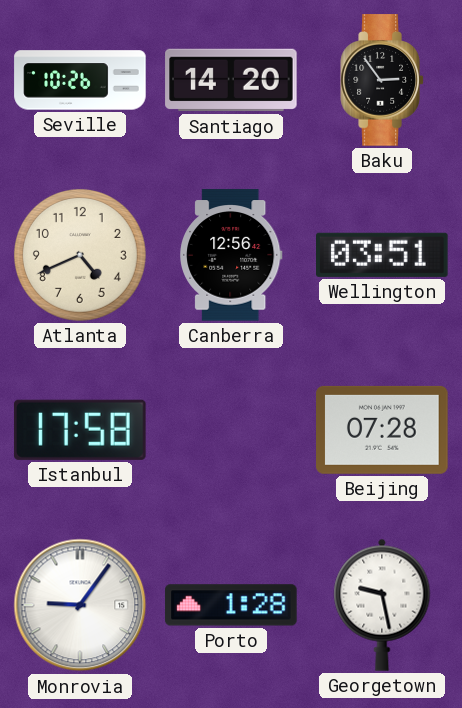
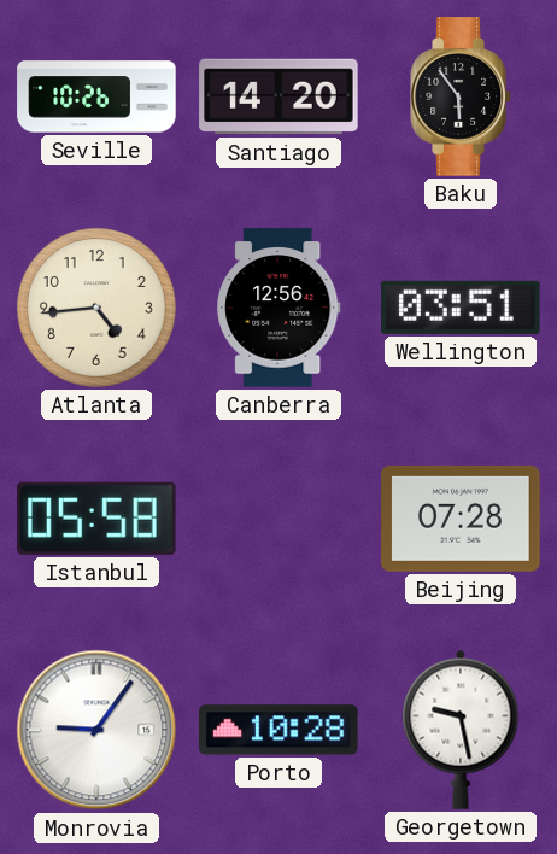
Baku: 2:54 -> 5:54 (461, 96)
Atlanta: 4:41 -> 4:44 (96, 308)
Istanbul: 17:58 -> 05:58 (96, 519)
Porto: 1:28 -> 10:28 (278, 730)
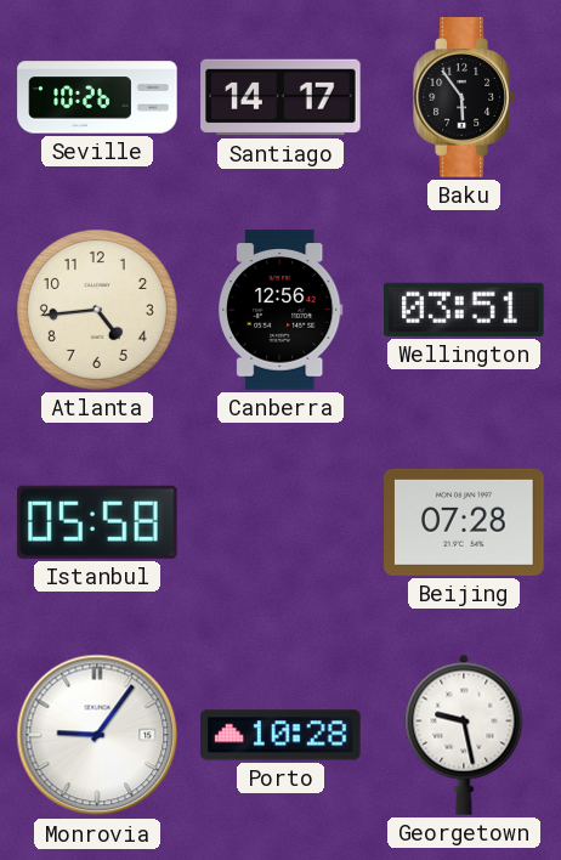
Santiago: 14:20 -> 14:17 (280, 97)
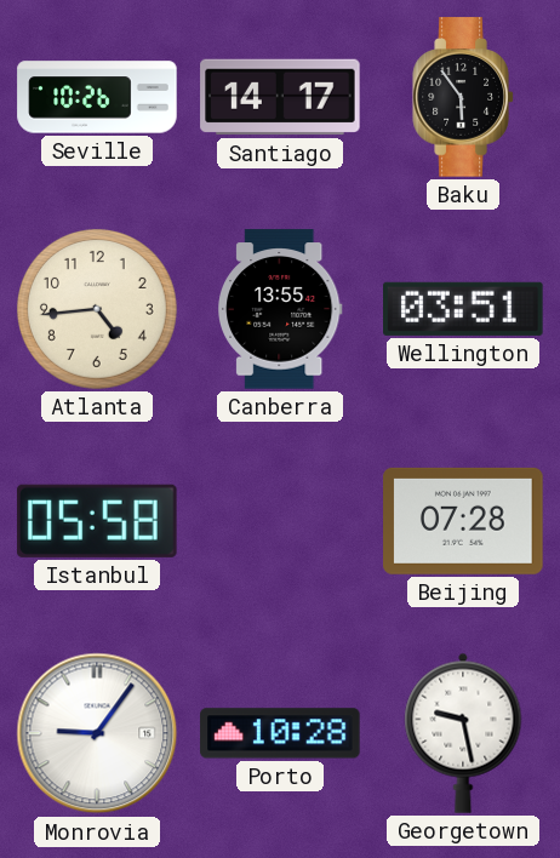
Canberra: 12:56 -> 13:55 (281, 309)
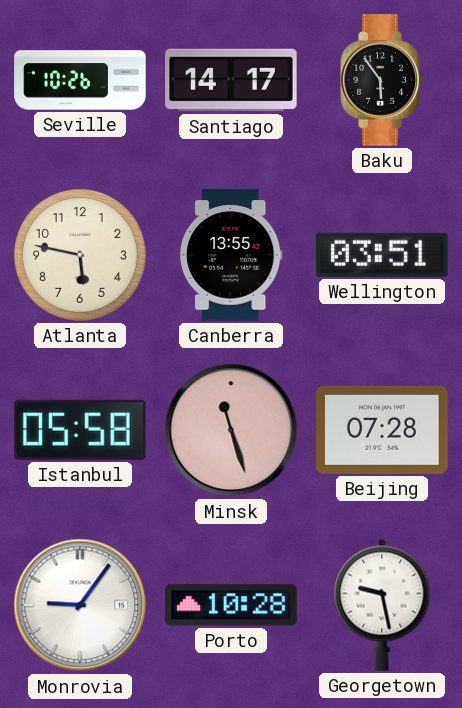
Atlanta: 4:44 -> 5:47 (80, 255)
Minsk: none -> 11:27 (231, 430)
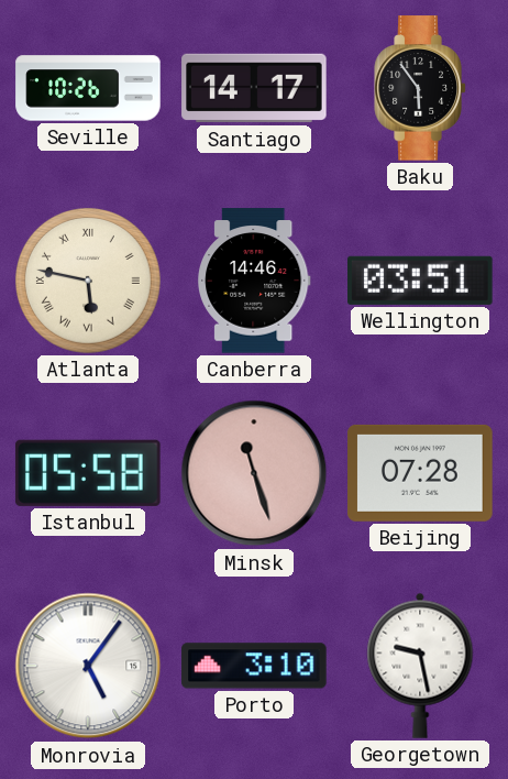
Atlanta numerals: Arabic -> Roman (88, 281)
Canberra: 13:55 -> 14:46 (255, 281)
Monrovia: 9:06 -> 5:06 (88, 666)
Porto: 10:28 -> 3:10 (254, 666)
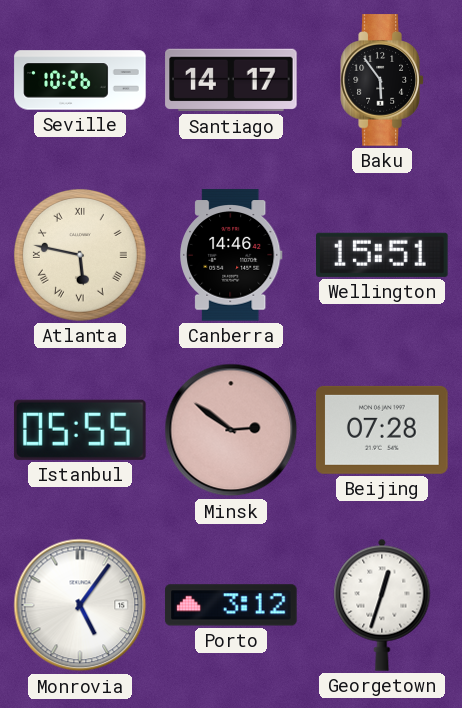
Wellington: 03:51 -> 15:51 (383, 255)
Istanbul: 05:58 -> 05:55 (80, 430)
Minsk: 11:27 -> 2:51 (231, 430)
Porto: 3:10 -> 3:12 (231, 605)
Georgetown: 9:28 -> 12:33 (382, 605)
